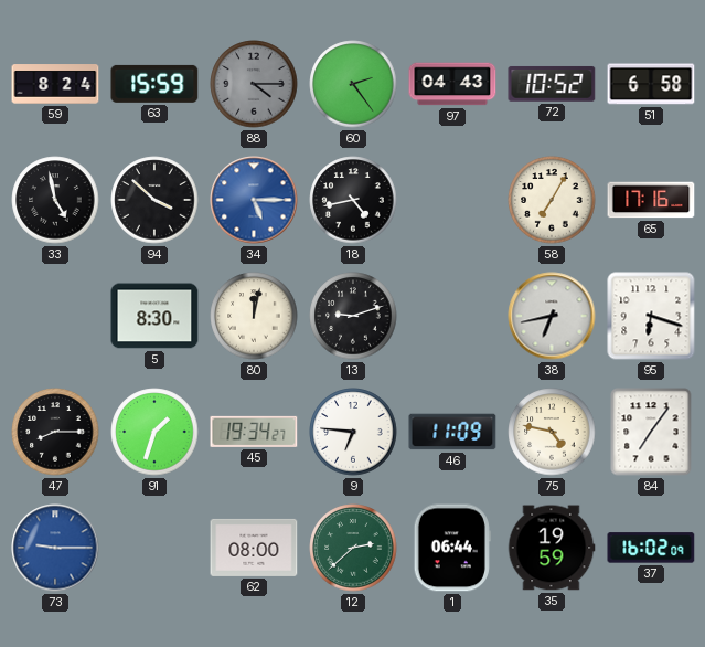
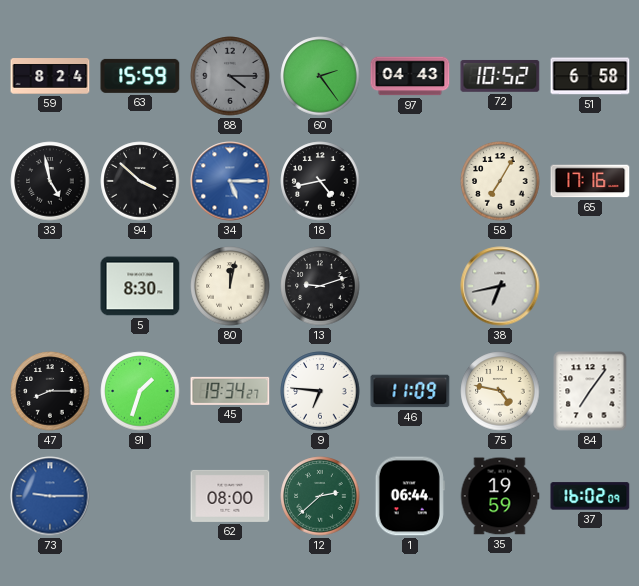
95: 6:18 -> none (651, 316)
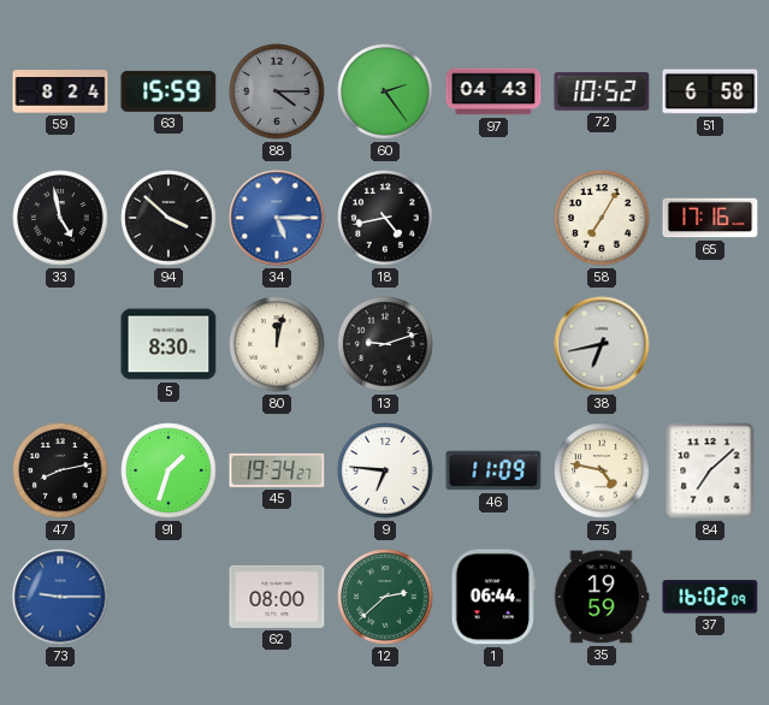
47: 8:15 -> 8:13 (60, 470)
84: 7:06 -> 7:08 (710, 470)
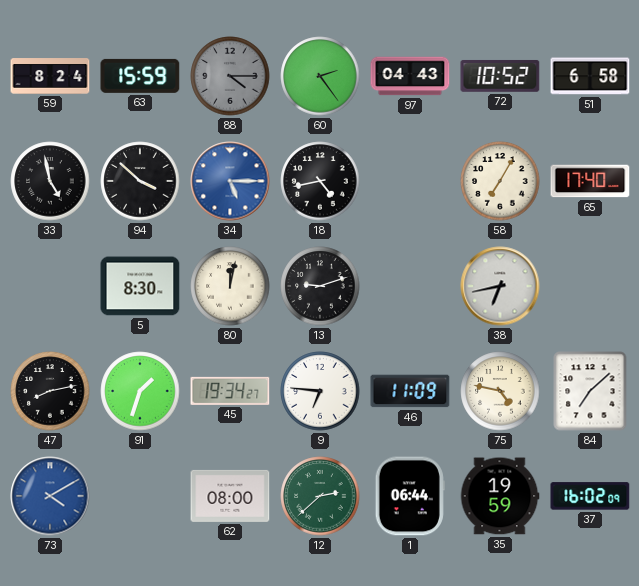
65: 17:16 -> 17:40 (590, 181)
73: 9:15 -> 4:10 (50, 496)
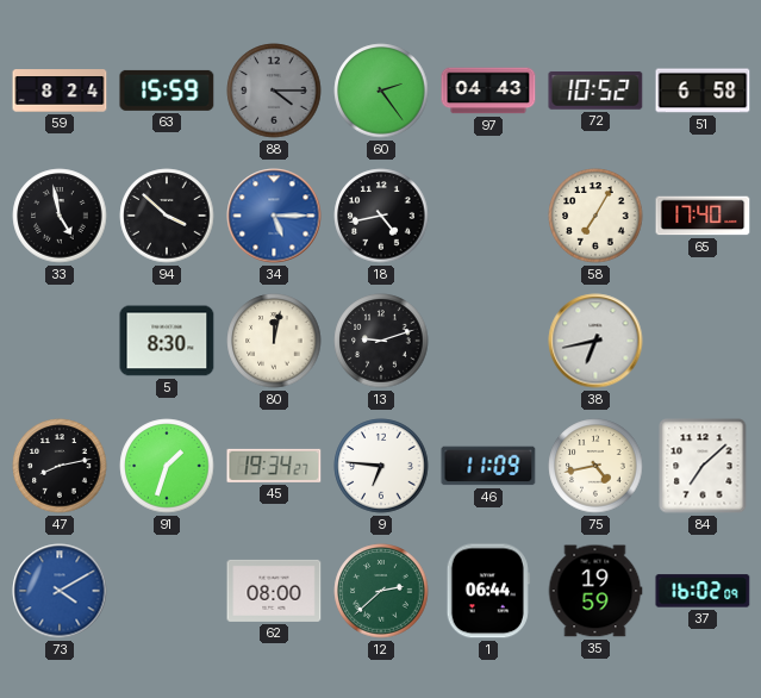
75: 4:47 -> 4:43 (595, 466)
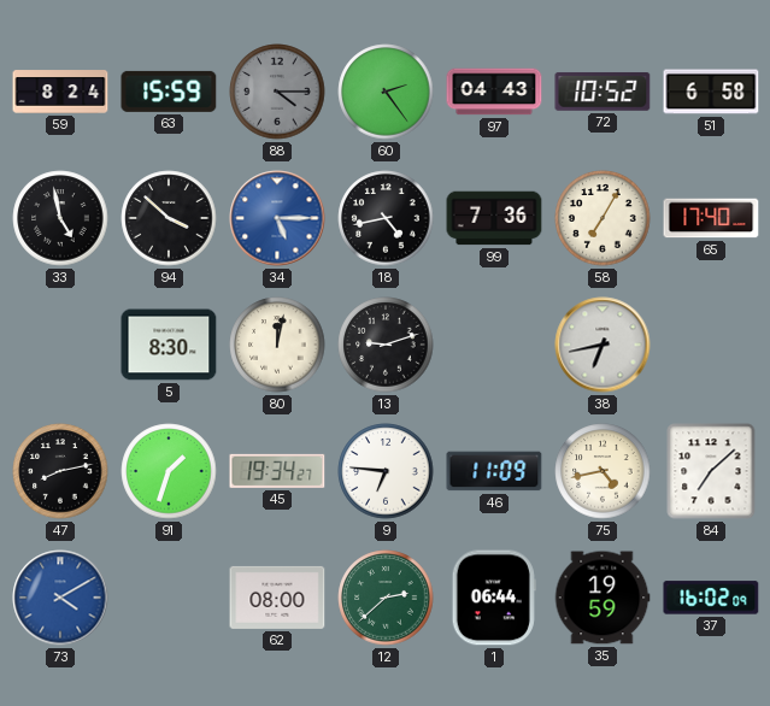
99: none -> 7:36 (494, 218)
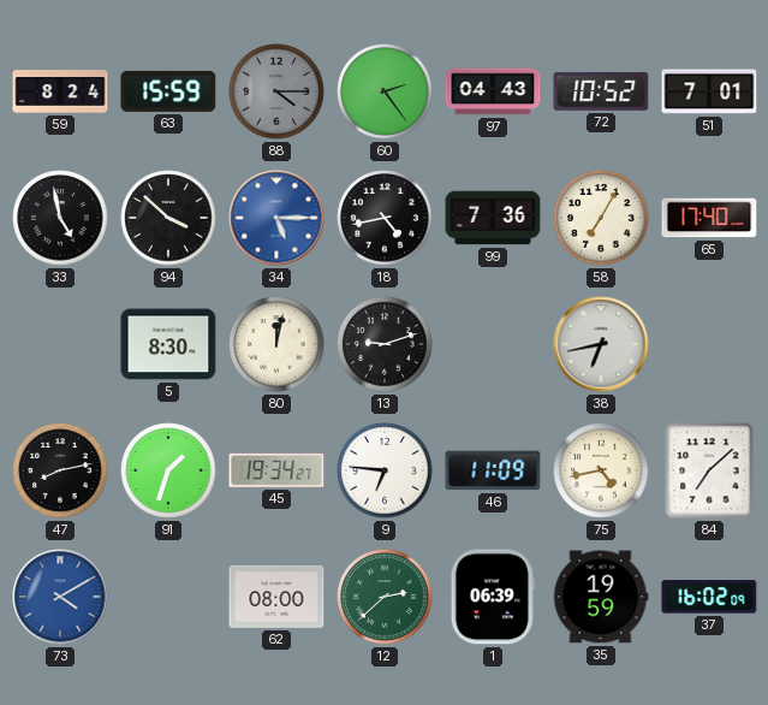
51: 6:58 -> 7:01 (709, 91)
1: 06:44 -> 06:39 (493, 597)
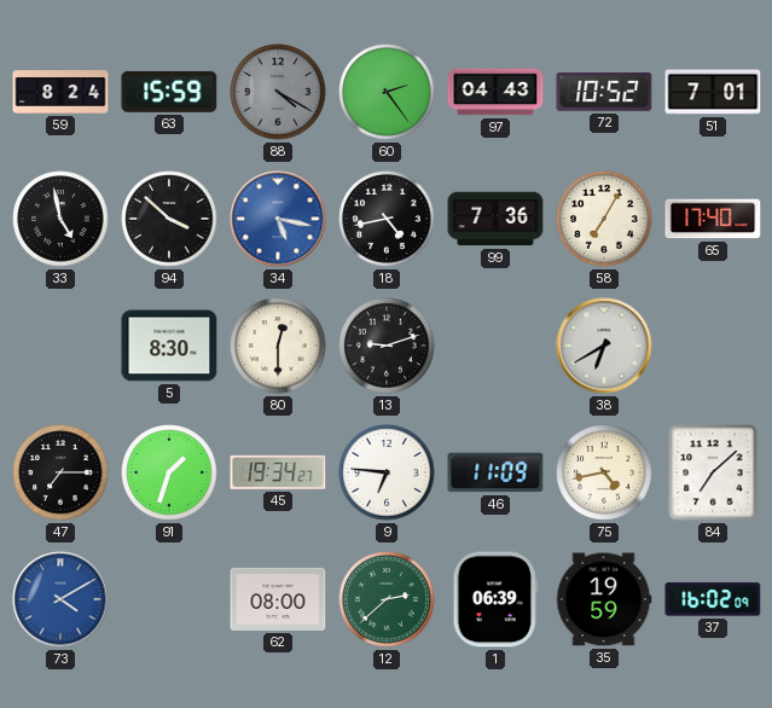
88: 4:15 -> 4:20 (278, 92)
34: 5:15 -> 5:17 (278, 219)
80: 12:02 -> 12:30 (278, 346)
38: 6:43 -> 6:40 (604, 346)
47: 8:13 -> 7:15 (60, 472)
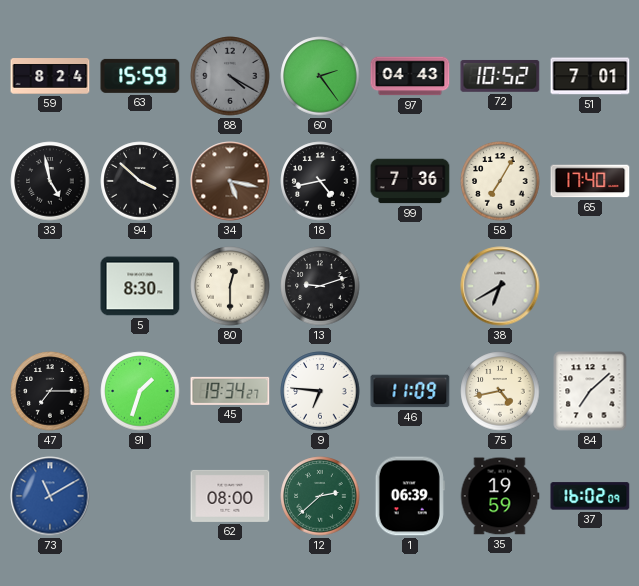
34 dial: blue -> brown (230, 181)
73: 4:10 -> 11:10 (50, 496)
